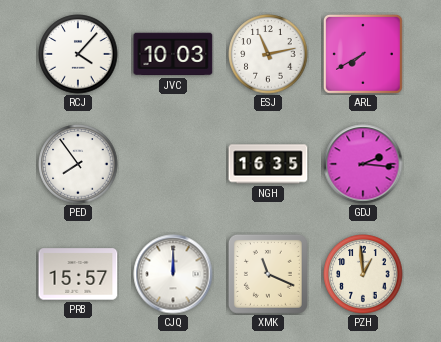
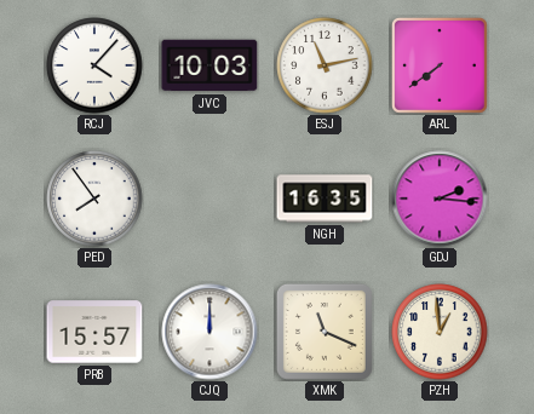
ARL: 7:40 -> 7:39 (440, 65)
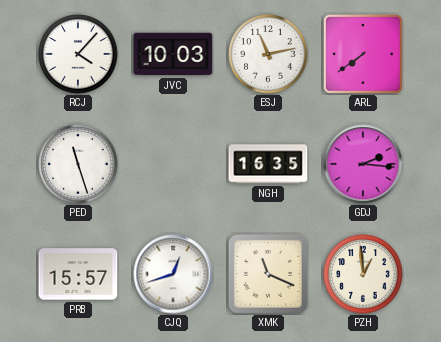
PED: 7:54 -> 11:27 (78, 164)
CJQ: 12:00 -> 12:42 (173, 274)
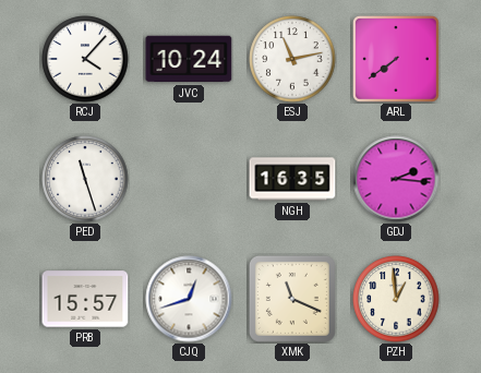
JVC: 10:03 -> 10:24 (189, 59)
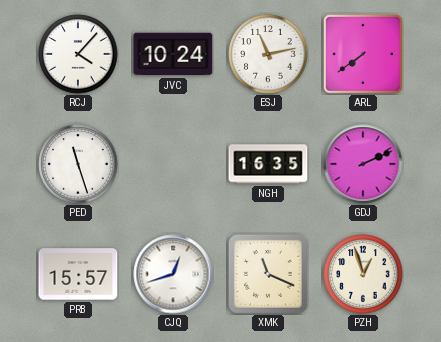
GDJ: 2:16 -> 2:11 (363, 164)
PZH: 12:59 -> 12:57 (363, 274)
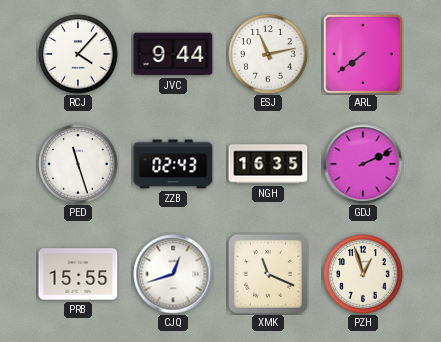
JVC: 10:24 -> 9:44 (173, 54)
ZZB: none -> 02:43 (173, 164)
PRB: 15:57 -> 15:55 (78, 274)
